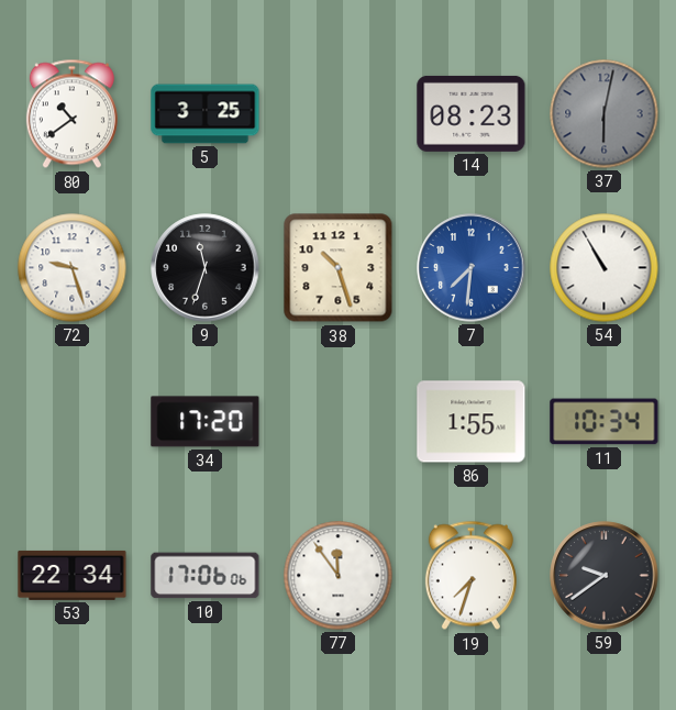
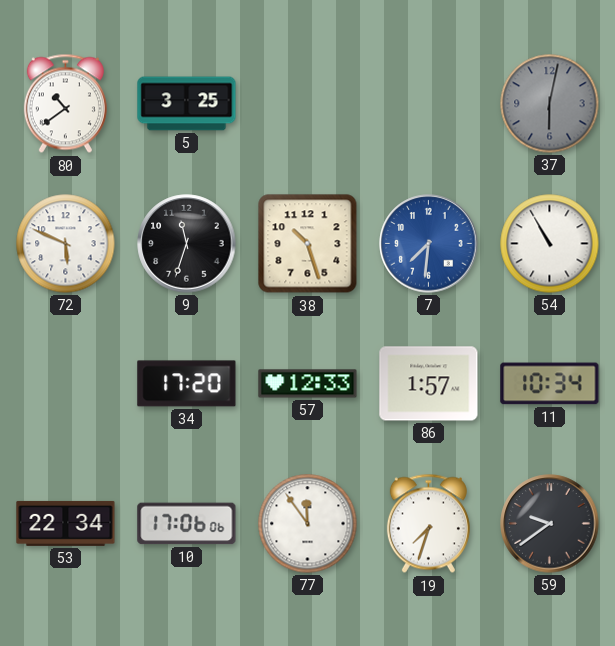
14: 08:23 -> none (472, 113)
72: 9:27 -> 5:49 (66, 244)
57: none -> 12:33 (308, 384)
86: 1:55 -> 1:57 (429, 384)
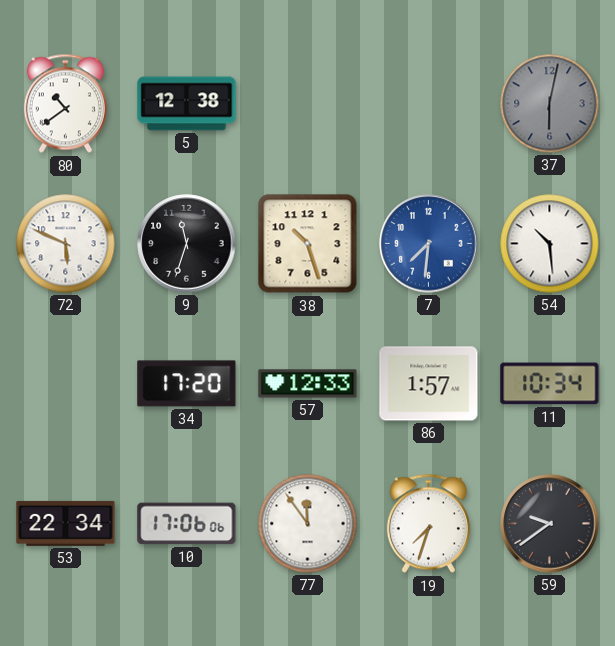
5: 3:25 -> 12:38 (187, 104)
54: 10:55 -> 10:29 (550, 244)
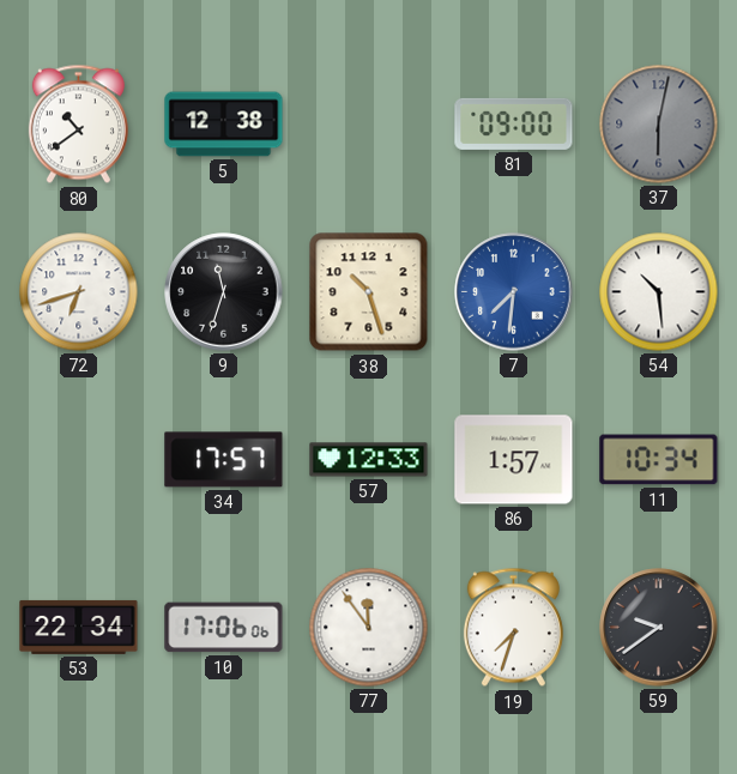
81: none -> 09:00 (514, 123)
72: 5:49 -> 6:42 (79, 292)
34: 17:20 -> 17:57 (224, 460)
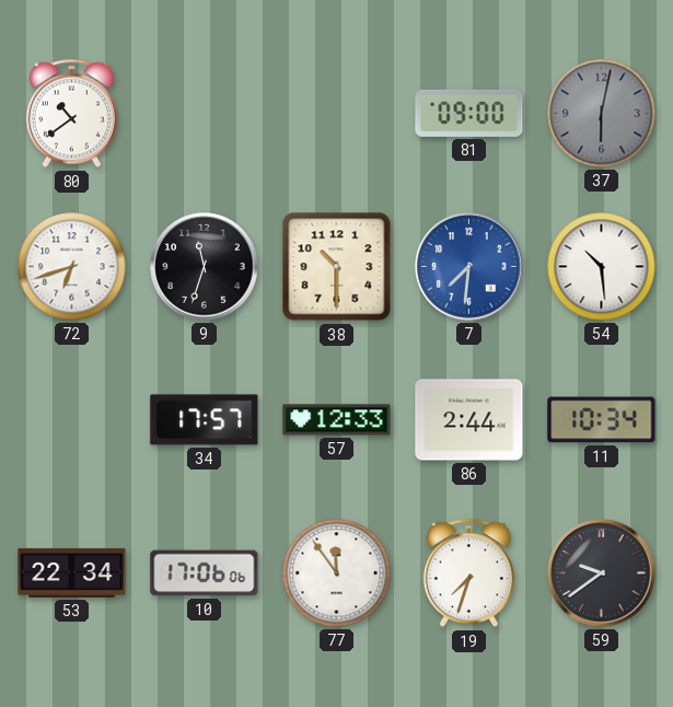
5: 12:38 -> none (224, 125)
38: 10:27 -> 10:30 (337, 267)
86: 1:57 -> 2:44 (469, 420)
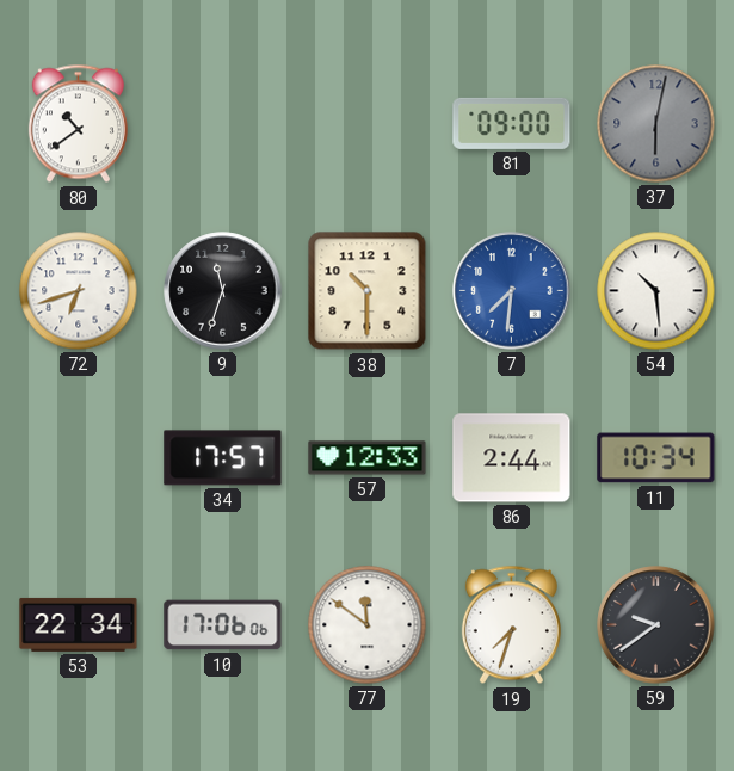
77: 11:54 -> 11:51 (368, 625)
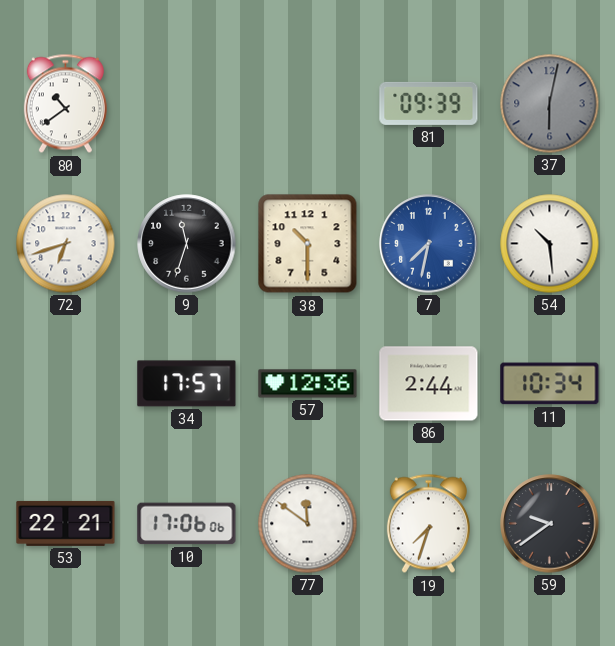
81: 09:00 -> 09:39 (429, 103)
7: 7:31 -> 7:32 (429, 244)
57: 12:33 -> 12:36 (308, 384)
53: 22:34 -> 22:21 (66, 523)
